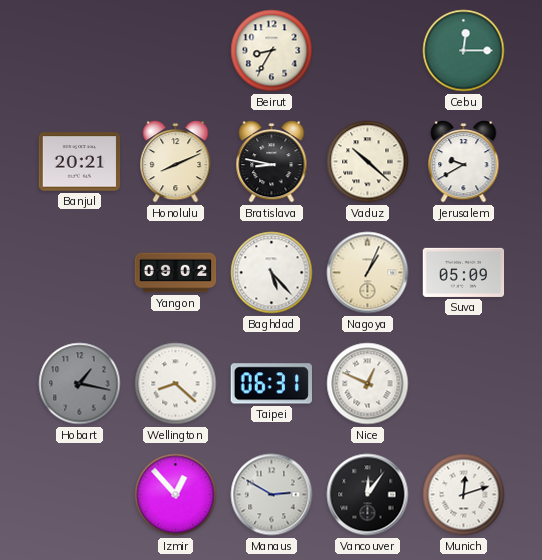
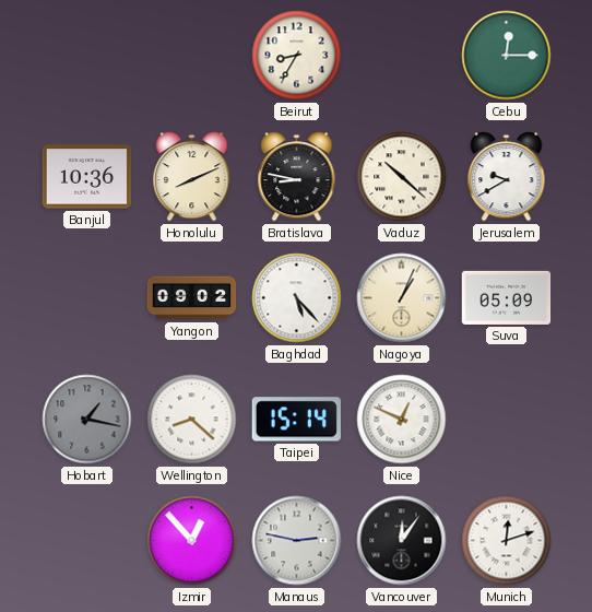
Banjul: 20:21 -> 10:36 (87, 177)
Taipei: 06:31 -> 15:14 (296, 420)
Manaus: 2:50 -> 2:47 (297, 541)
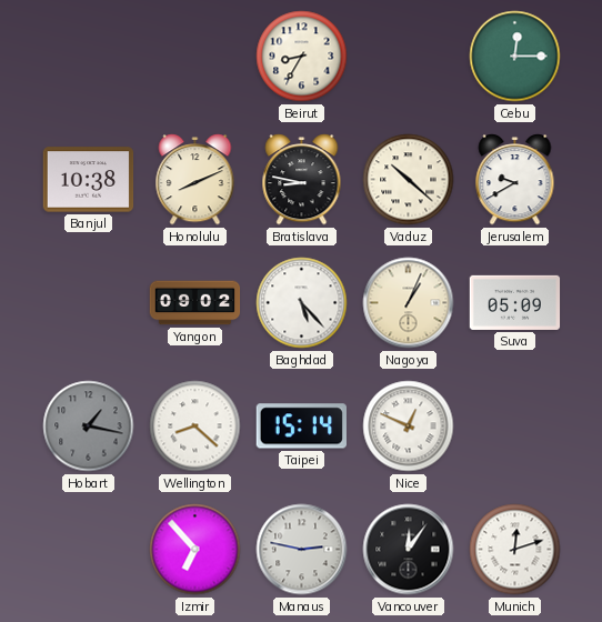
Banjul: 10:36 -> 10:38 (89, 180)
Izmir: 12:53 -> 6:53 (195, 550)
